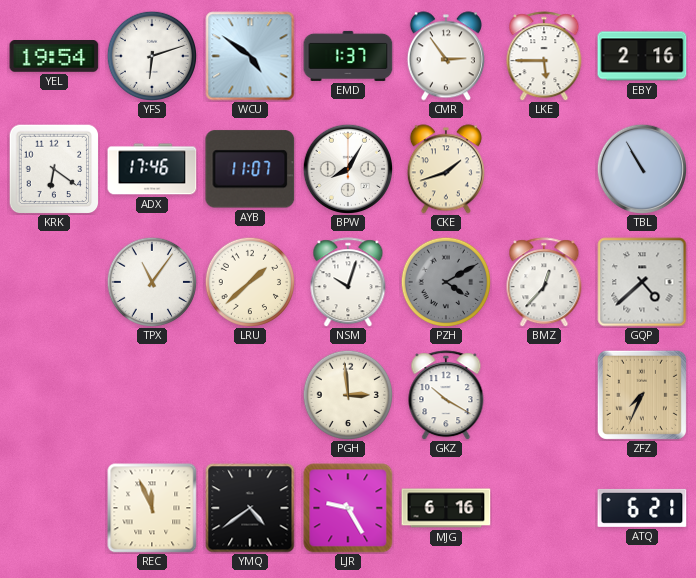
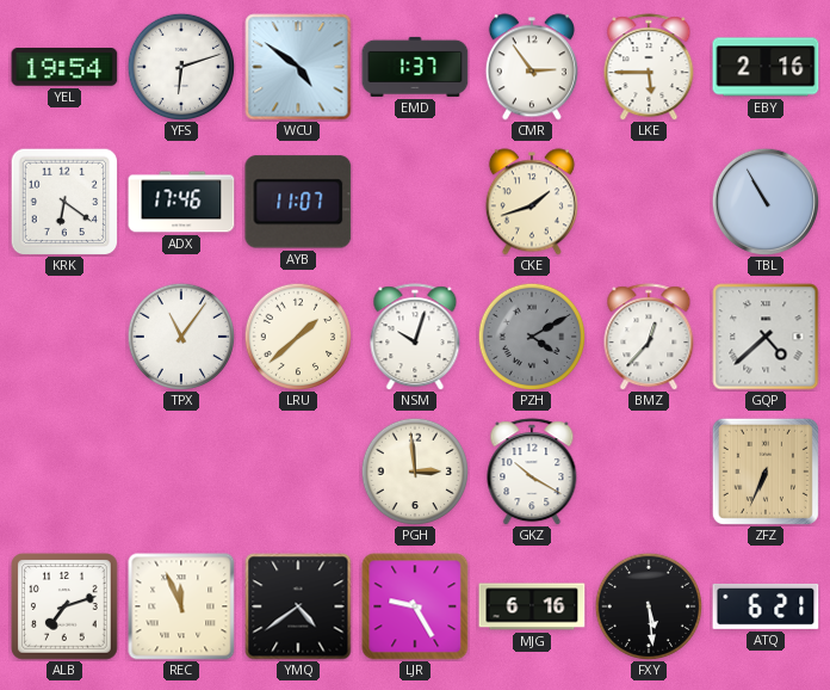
BPW: 8:05 -> none (347, 168)
ZFZ: 7:34 -> 6:34 (766, 472)
ALB: none -> 7:12 (64, 606)
FXY: none -> 5:29 (648, 605)
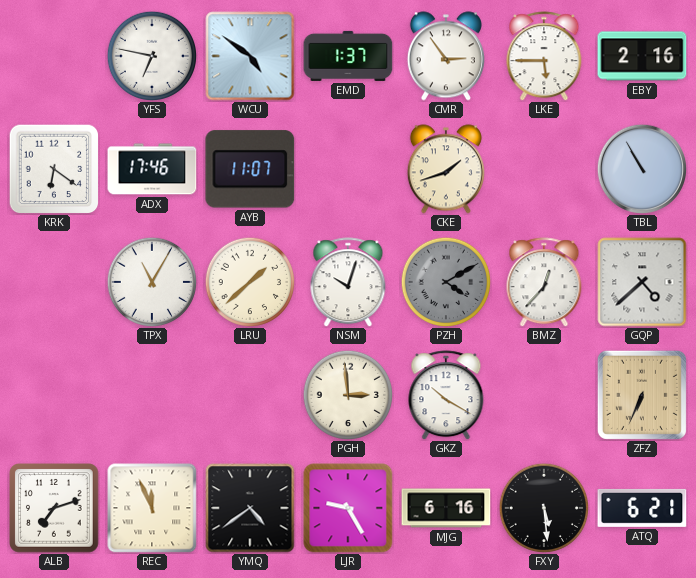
YEL: 19:54 -> none (64, 68)
YFS: 6:12 -> 6:47 (151, 55)
TPX: 11:06 -> 11:05 (151, 281)
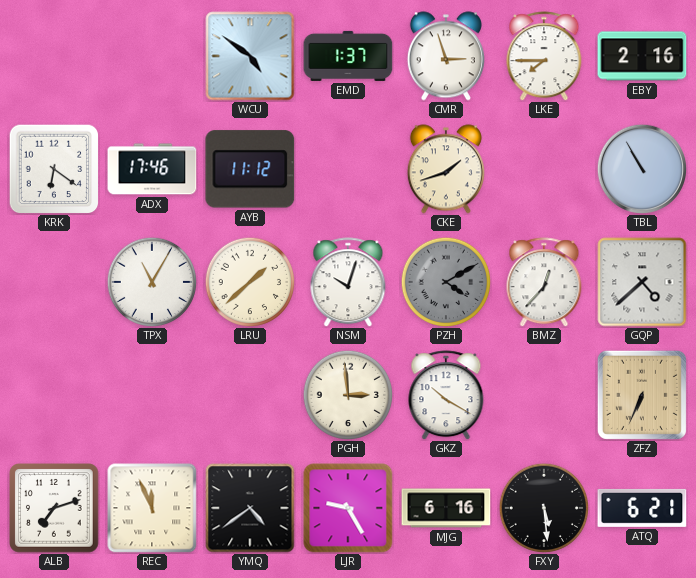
YFS: 6:47 -> none (151, 55)
CMR: 2:54 -> 2:57 (446, 56)
LKE: 5:45 -> 7:45 (544, 56)
AYB: 11:07 -> 11:12 (250, 169)
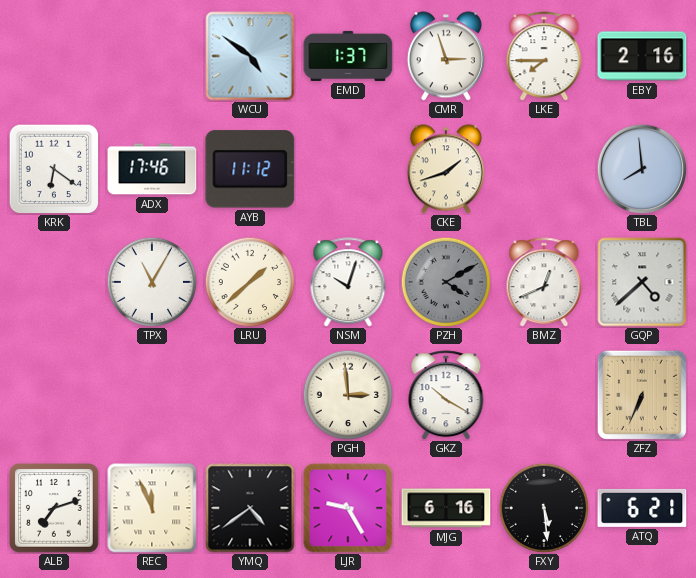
TBL: 10:55 -> 7:59 (641, 168)
BMZ: 12:37 -> 12:41 (544, 282)
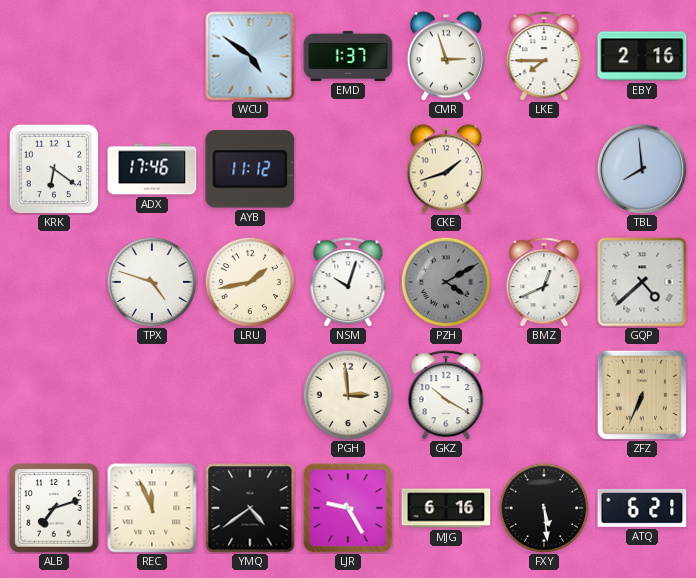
TPX: 11:05 -> 4:48 (151, 281)
LRU: 1:38 -> 1:43 (249, 281)
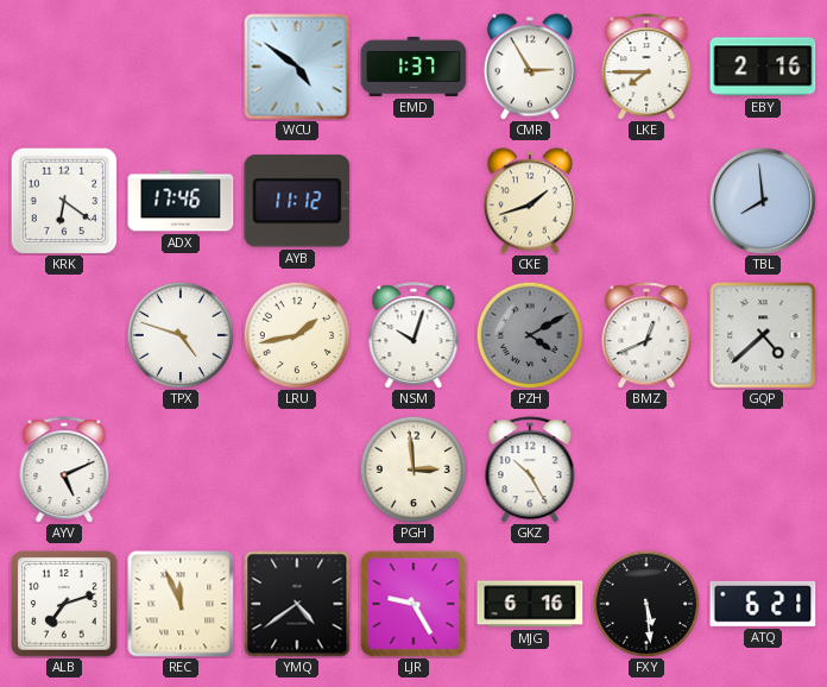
CMR: 2:57 -> 2:55 (530, 67)
AYV: none -> 5:11 (64, 469)
GKZ: 10:20 -> 10:25 (530, 469)
ZFZ: 6:34 -> none (642, 395)
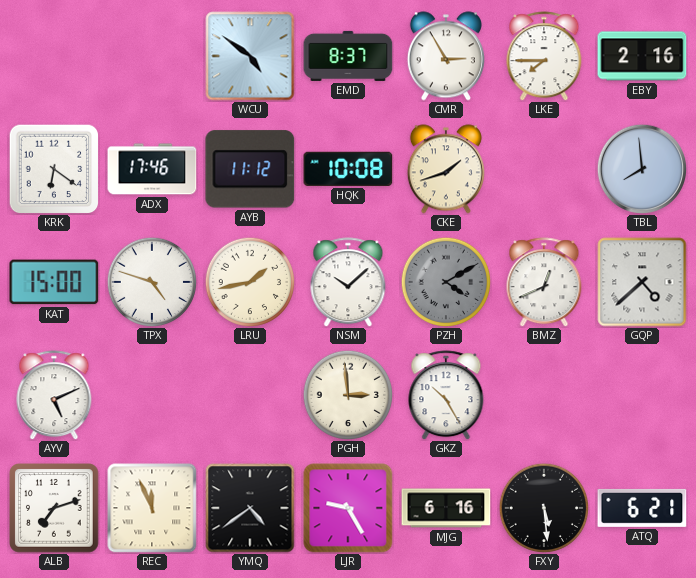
EMD: 1:37 -> 8:37 (348, 56)
HQK: none -> 10:08 (348, 169)
KAT: none -> 15:00 (54, 282)
NSM: 10:03 -> 10:08 (348, 282)
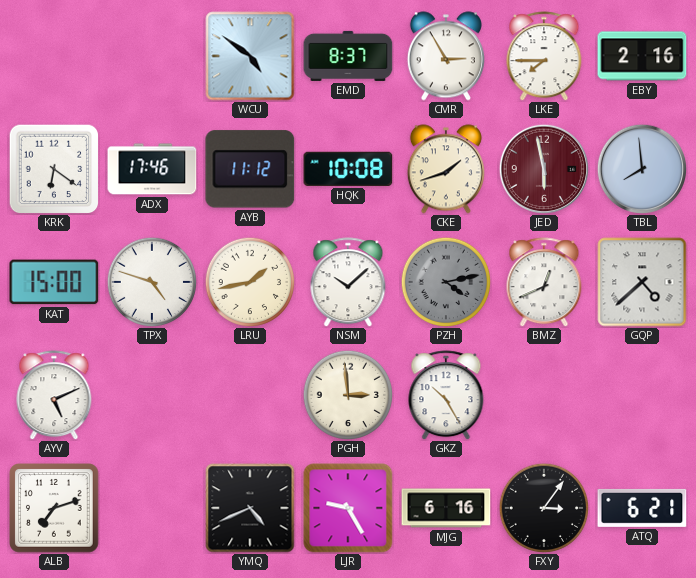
JED: none -> 5:58 (543, 168)
PZH: 4:10 -> 4:13 (445, 281)
REC: 11:56 -> none (152, 508)
YMQ: 4:39 -> 4:41 (250, 508)
FXY: 5:29 -> 3:06 (543, 507)
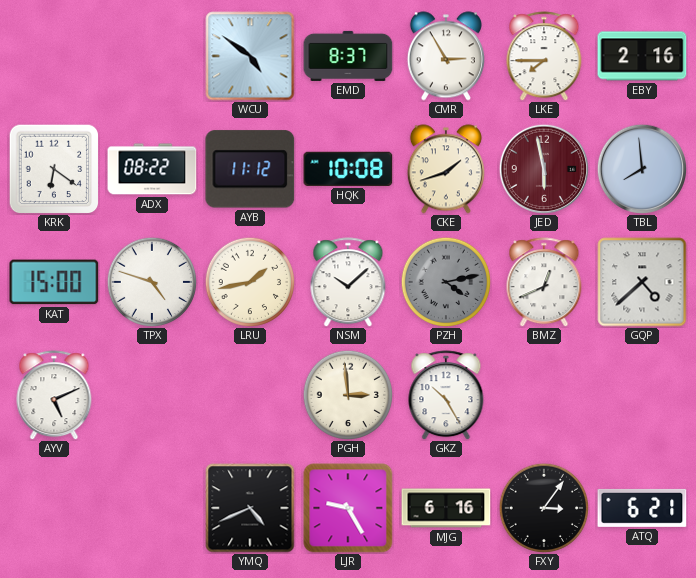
ADX: 17:46 -> 08:22 (152, 169)
ALB: 7:12 -> none (54, 508)
